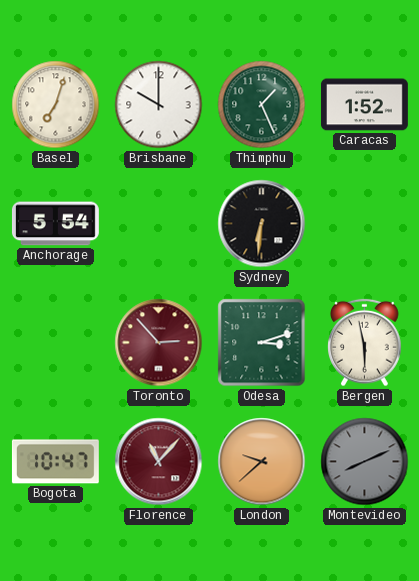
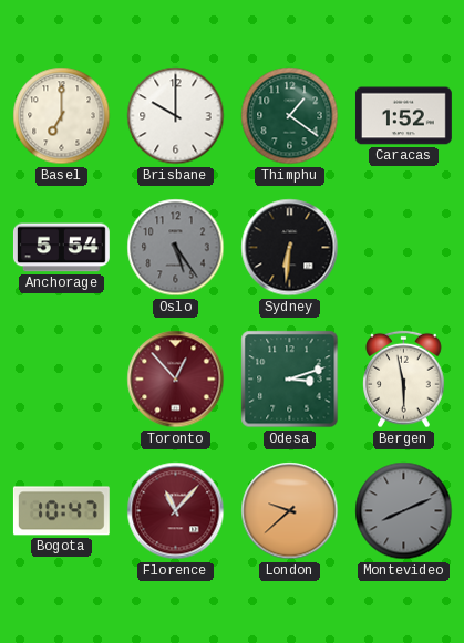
Basel: 7:03 -> 7:00 (62, 116)
Thimphu: 1:26 -> 1:21 (290, 116)
Oslo: none -> 5:24 (176, 248)
Toronto: 2:53 -> 12:53 (176, 380)
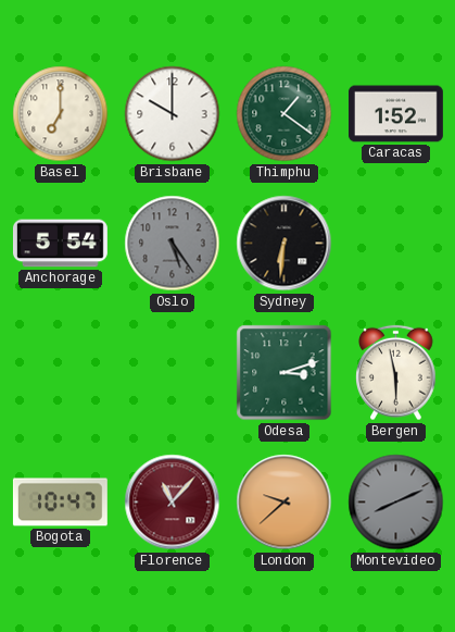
Toronto: 12:53 -> none (176, 380)
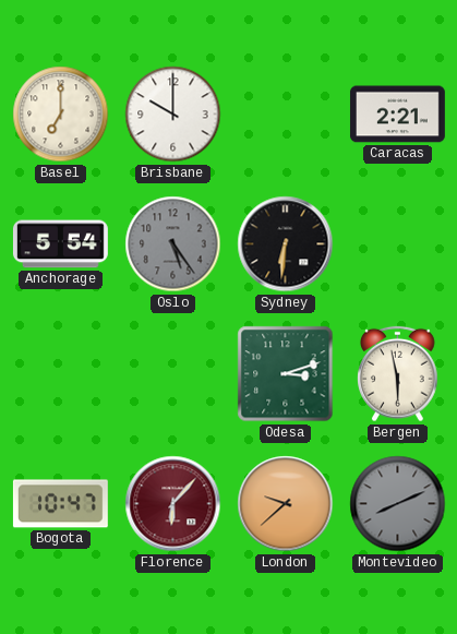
Thimphu: 1:21 -> none (285, 114)
Caracas: 1:52 -> 2:21 (397, 115)
Florence: 11:07 -> 6:07 (173, 504)
